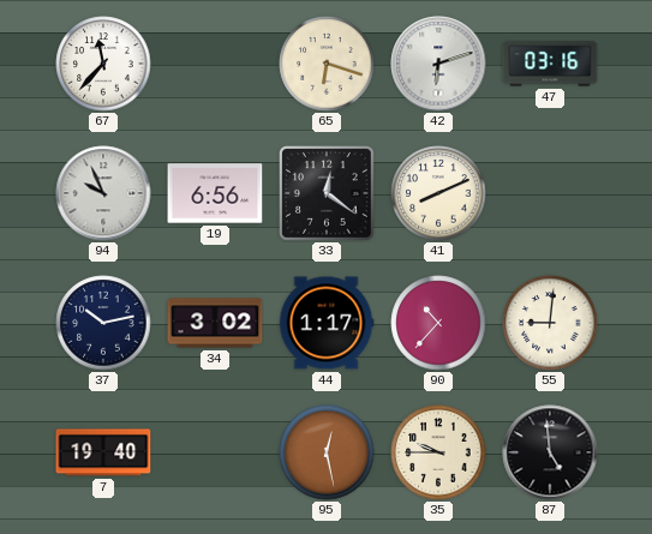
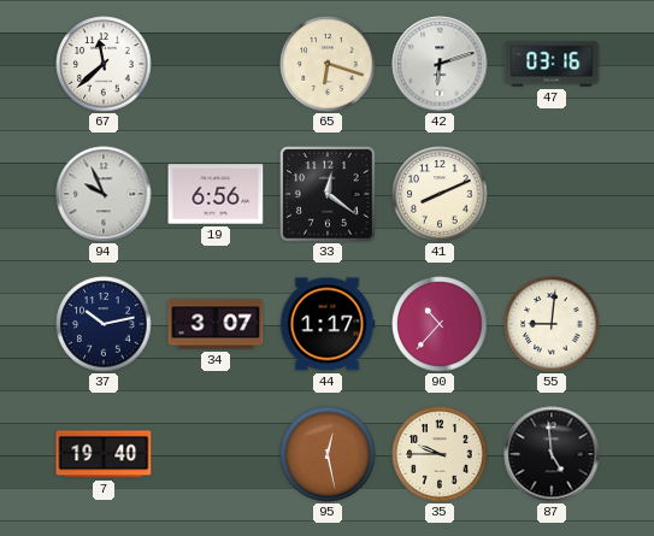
67: 11:37 -> 11:38 (104, 64)
34: 3:02 -> 3:07 (216, 324)
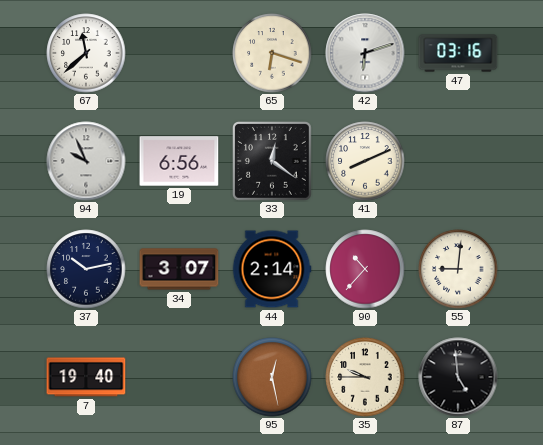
44: 1:17 -> 2:14 (272, 269)
